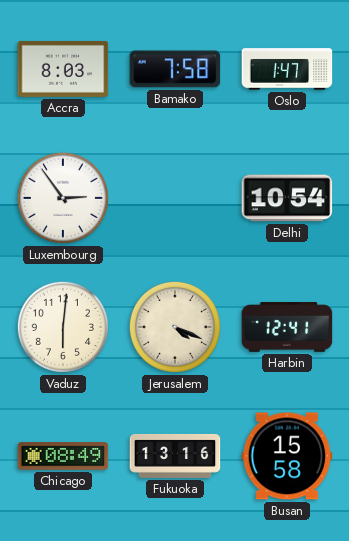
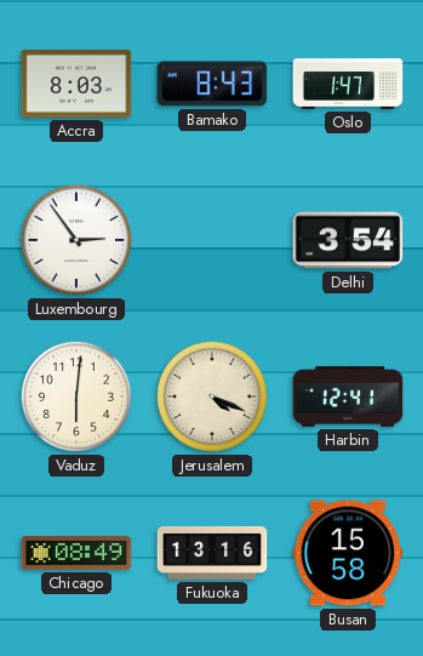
Bamako: 7:58 -> 8:43 (212, 84)
Delhi: 10:54 -> 3:54 (348, 240)
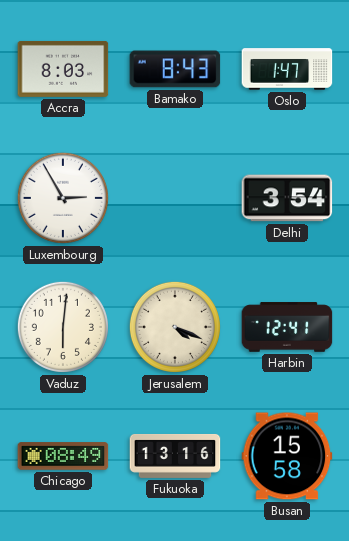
Luxembourg: 2:54 -> 2:55 (63, 198)
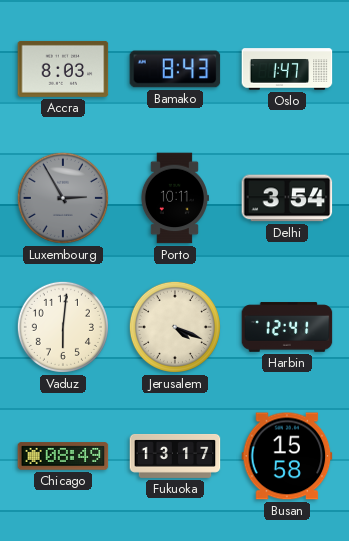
Luxembourg dial: white -> grey (63, 198)
Porto: none -> 10:11 (174, 198)
Fukuoka: 13:16 -> 13:17 (175, 456)
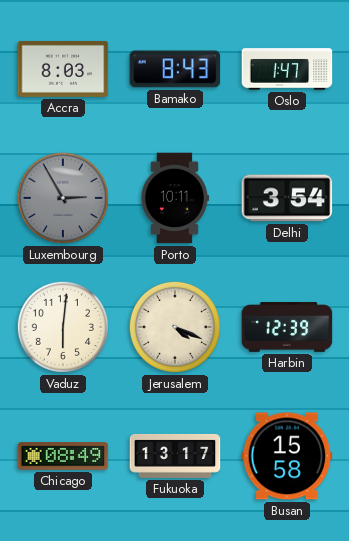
Harbin: 12:41 -> 12:39 (287, 327)
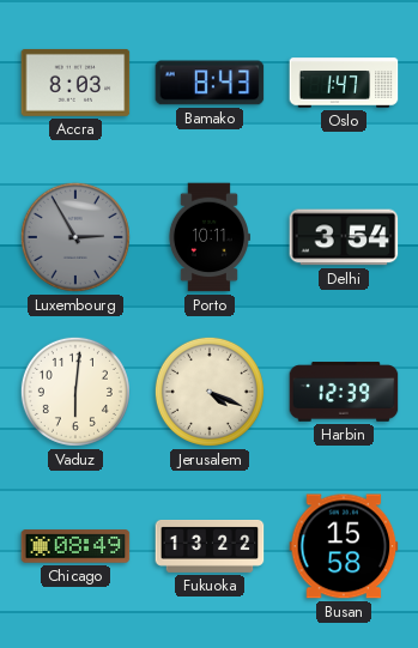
Fukuoka: 13:17 -> 13:22 (210, 546)
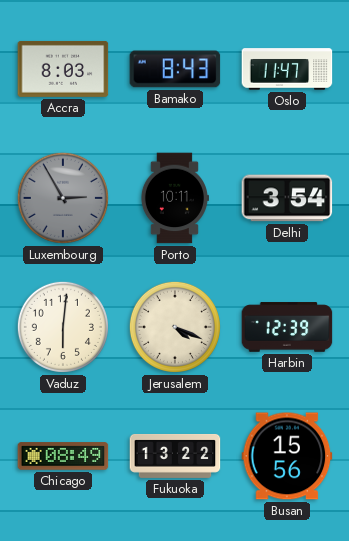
Oslo: 1:47 -> 11:47 (287, 69)
Busan: 15:58 -> 15:56 (287, 456)
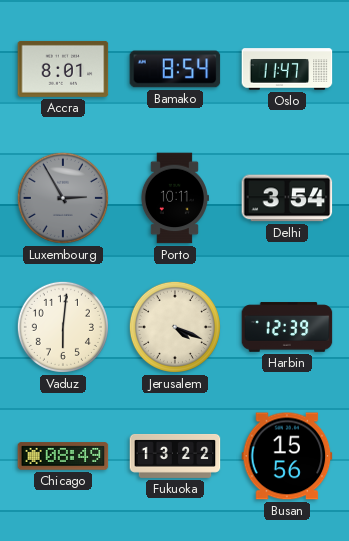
Accra: 8:03 -> 8:01 (63, 69)
Bamako: 8:43 -> 8:54 (175, 69)
